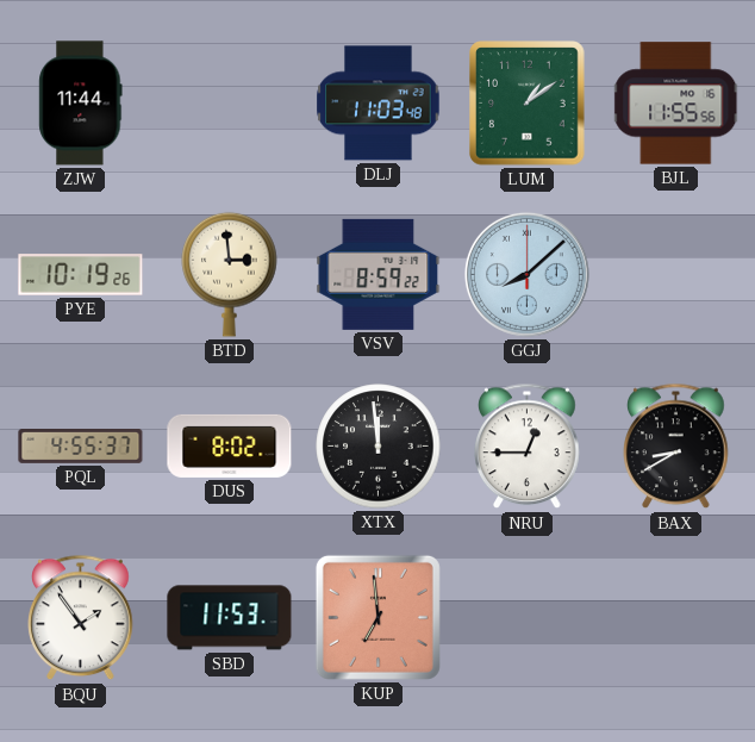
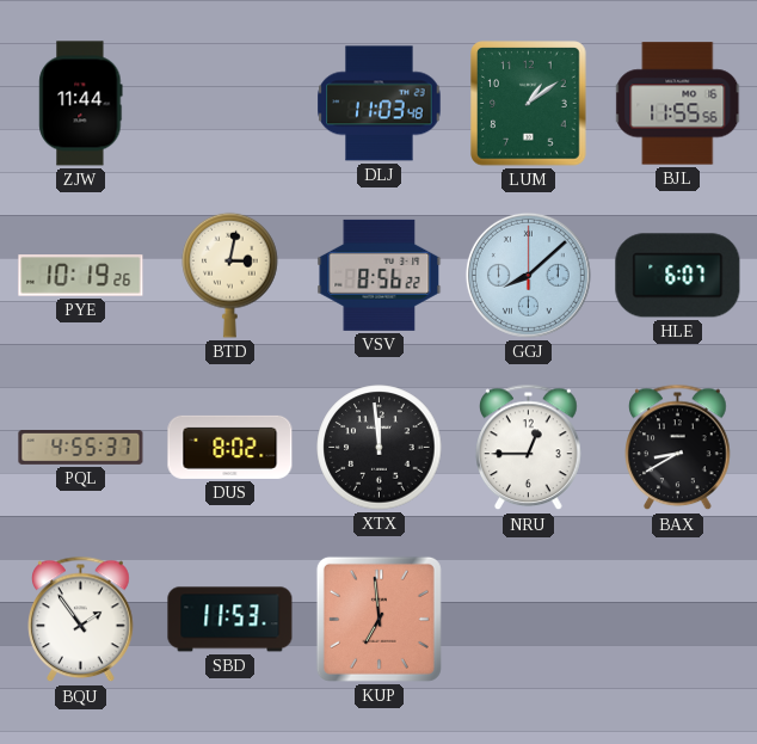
BTD: 2:59 -> 3:02 (230, 275)
VSV: 8:59 -> 8:56 (380, 275)
HLE: none -> 6:07 (678, 276)
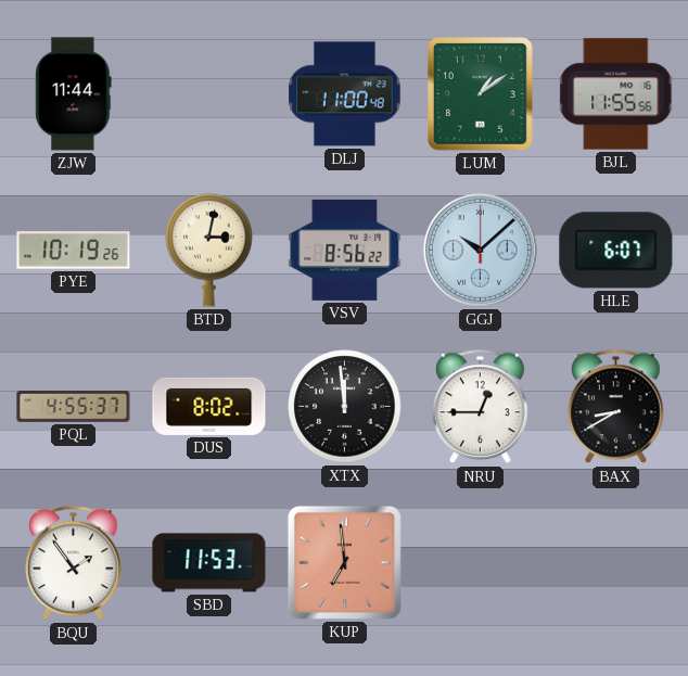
DLJ: 11:03 -> 11:00 (345, 94)
GGJ: 8:08 -> 10:08 (480, 250)
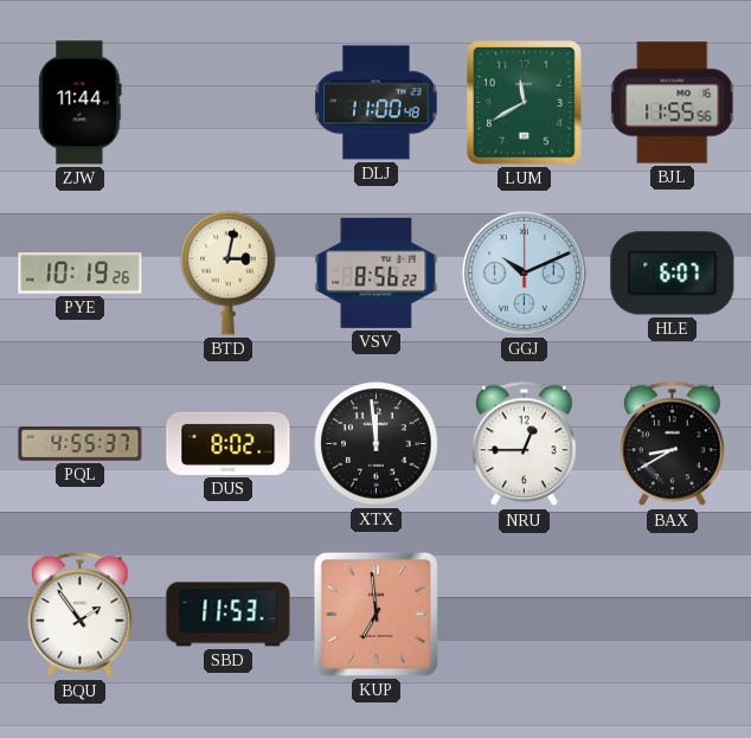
LUM: 1:09 -> 11:40 (525, 103)
GGJ: 10:08 -> 10:11 (524, 272)
